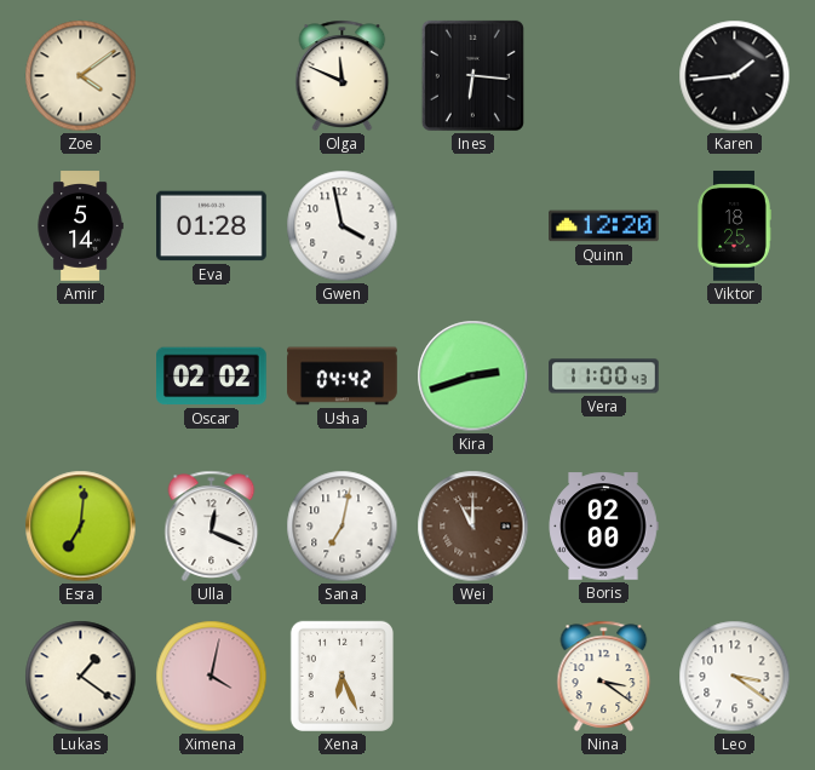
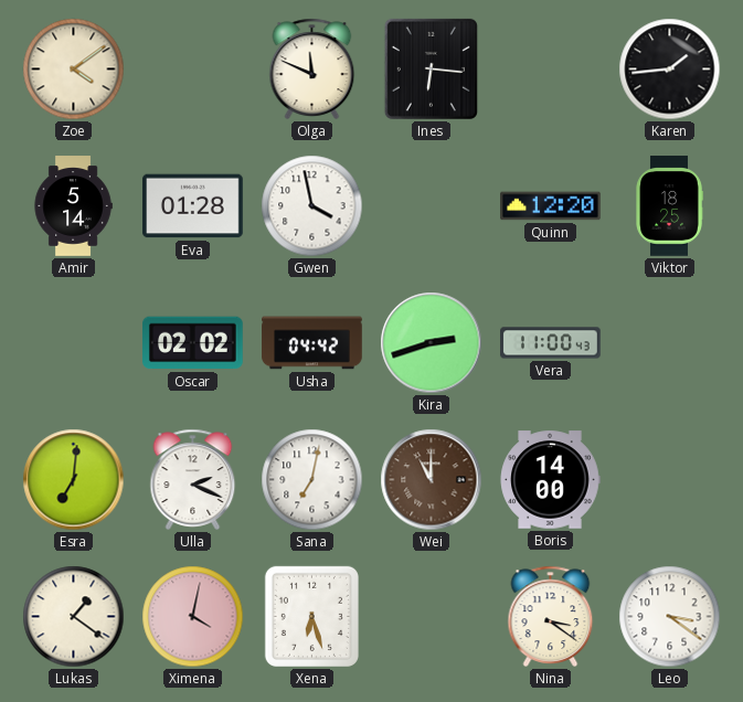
Ulla: 12:19 -> 2:19 (193, 479)
Boris: 02:00 -> 14:00 (550, 480)
Xena: 6:26 -> 6:27 (311, 616)
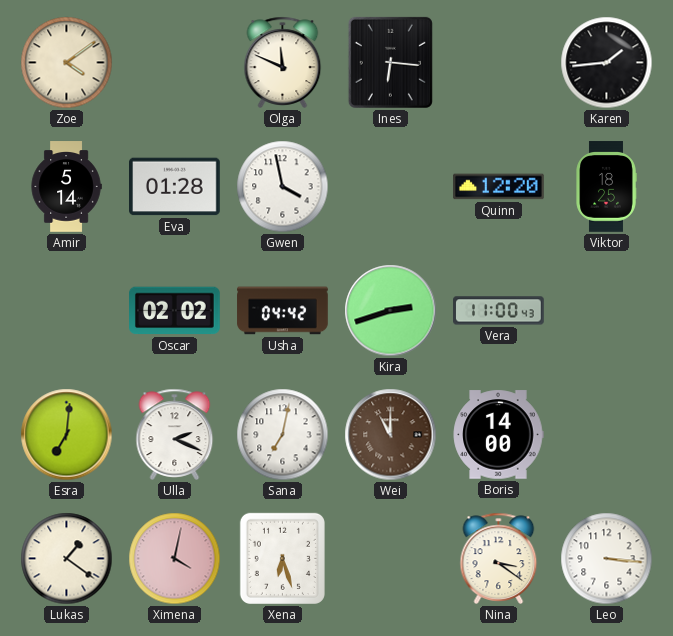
Leo: 3:21 -> 3:16 (607, 559)
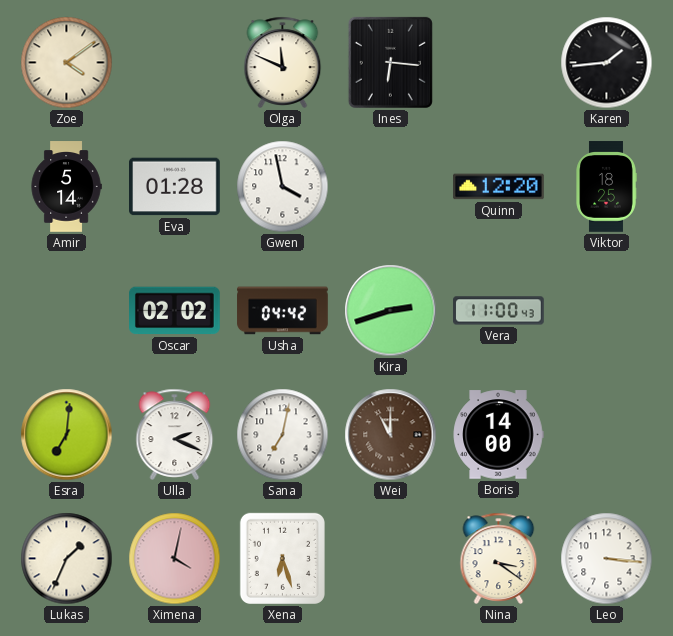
Lukas: 1:21 -> 1:34 (67, 559)
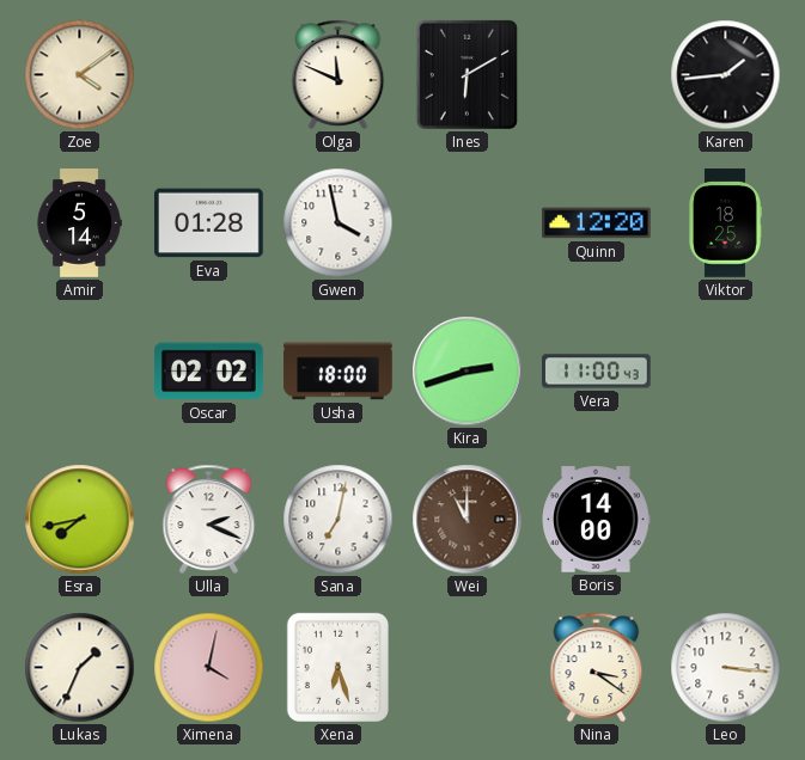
Ines: 6:16 -> 6:10 (466, 74)
Usha: 04:42 -> 18:00 (339, 372)
Esra: 7:01 -> 7:43 (80, 520)
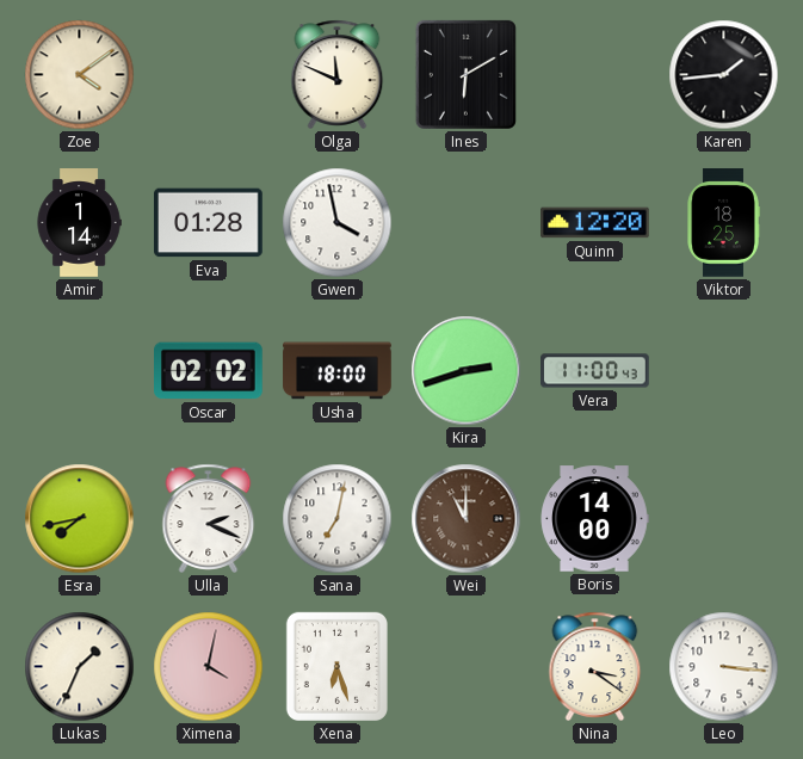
Amir: 5:14 -> 1:14 (79, 223)
